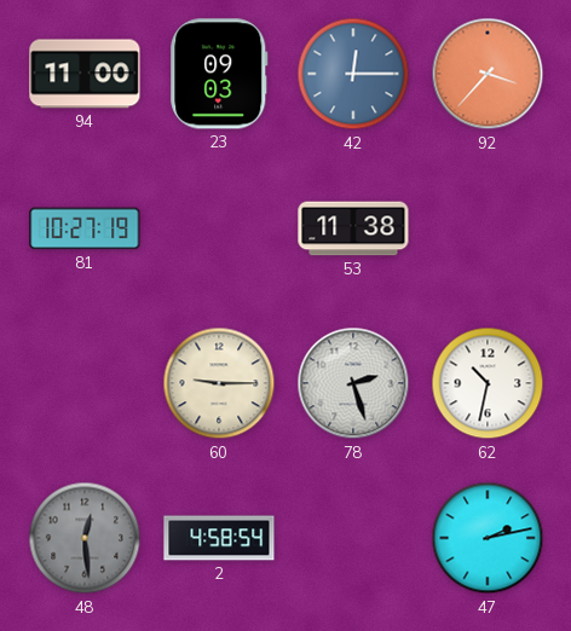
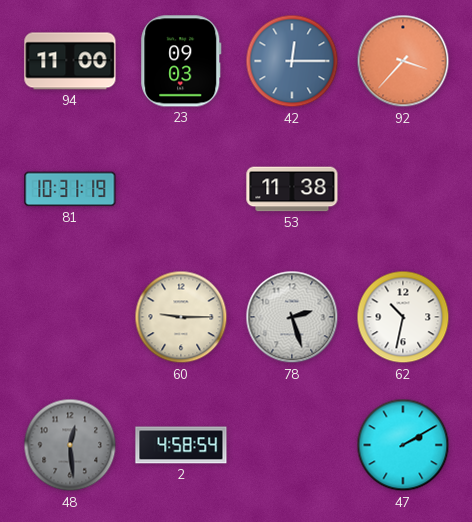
81: 10:27 -> 10:31 (70, 189)
47: 2:13 -> 2:10 (403, 445)
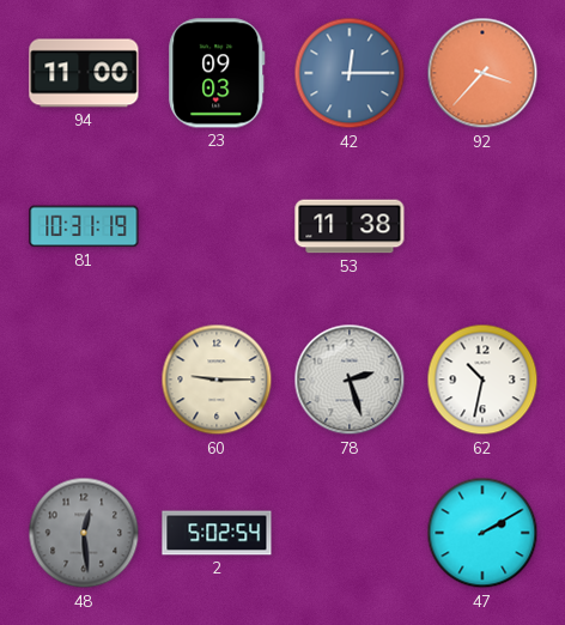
2: 4:58 -> 5:02 (217, 533)
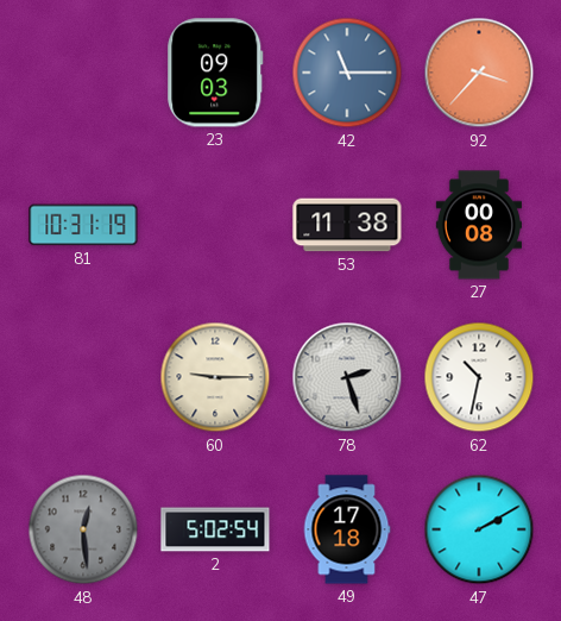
94: 11:00 -> none (84, 73)
42: 12:15 -> 11:15 (347, 73)
27: none -> 00:08 (479, 225)
49: none -> 17:18 (347, 529)
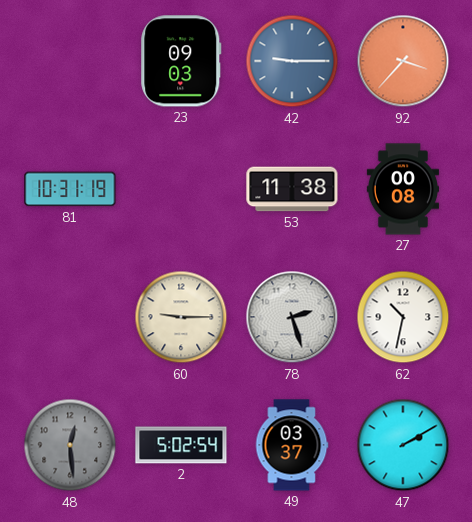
42: 11:15 -> 9:15 (292, 61)
49: 17:18 -> 03:37 (292, 445)
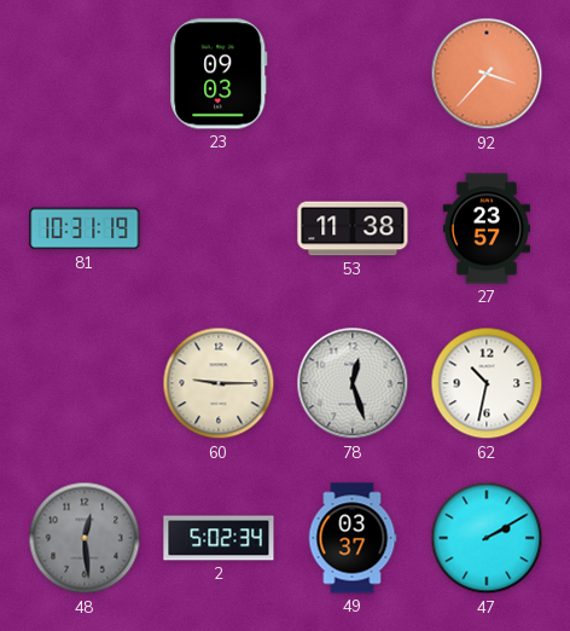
42: 9:15 -> none (292, 61)
27: 00:08 -> 23:57 (487, 228)
78: 2:27 -> 12:27 (353, 383)
2: 5:02:54 -> 5:02:34 (219, 538)
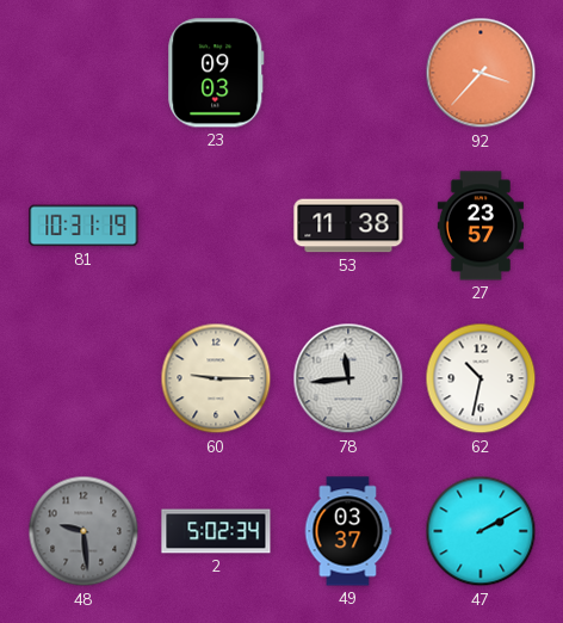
78: 12:27 -> 11:44 (348, 378)
48: 12:29 -> 9:29 (83, 531)
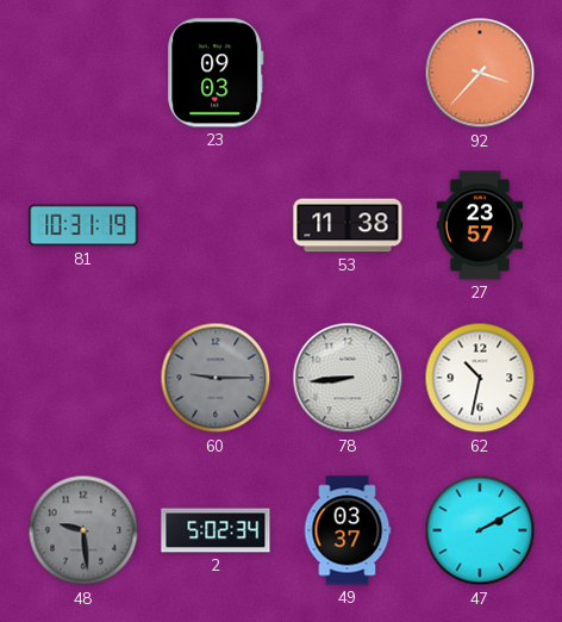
60 dial: cream -> grey (216, 378)
78: 11:44 -> 8:44 (348, 378)
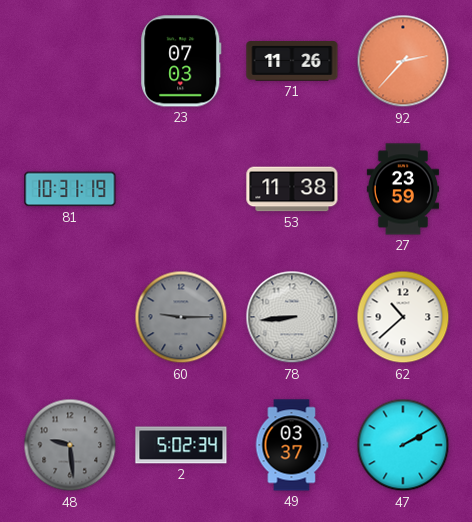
23: 09:03 -> 07:03 (181, 61)
71: none -> 11:26 (292, 62)
92: 3:37 -> 2:37 (403, 61)
27: 23:57 -> 23:59 (403, 189)
62: 10:32 -> 10:38 (403, 317)
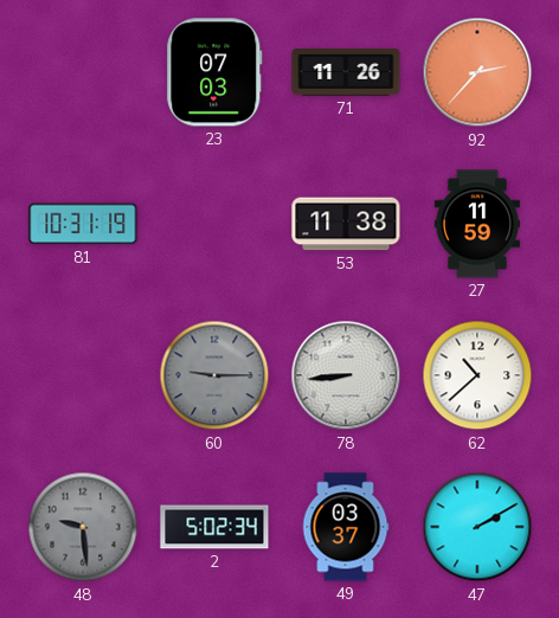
27: 23:59 -> 11:59 (477, 224)
